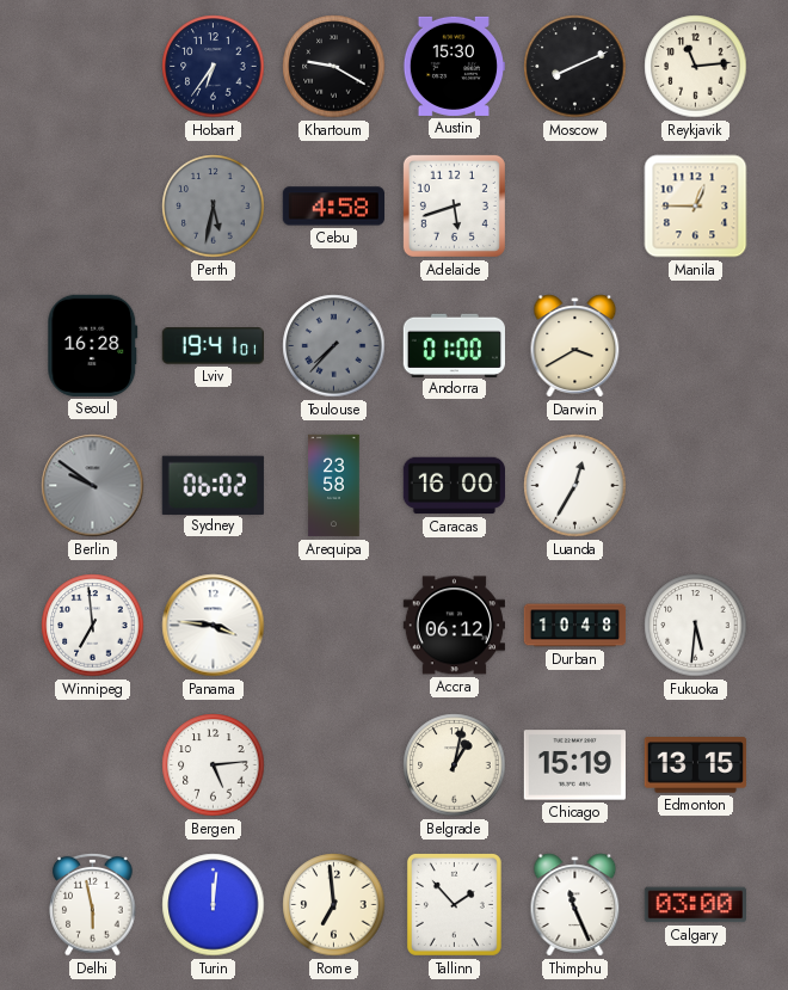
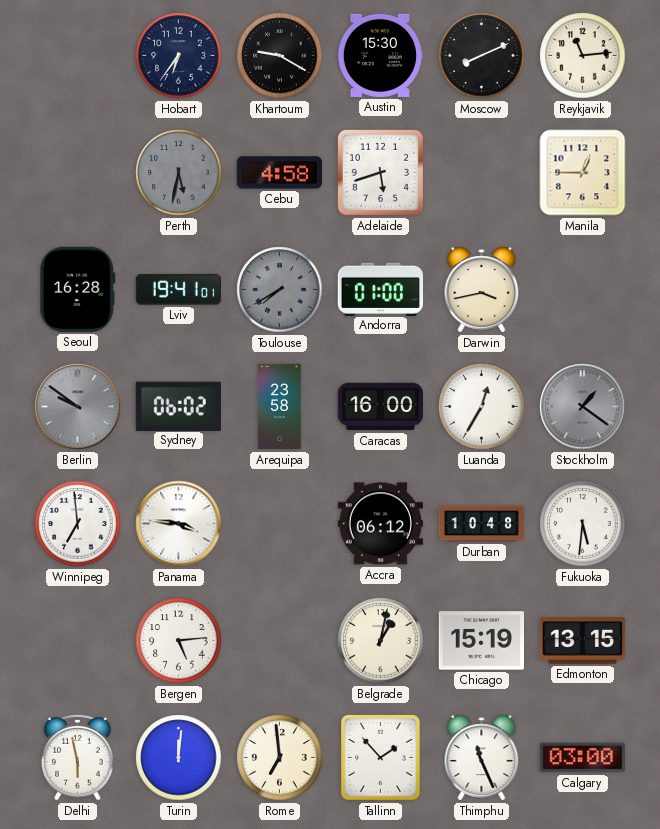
Toulouse: 7:37 -> 7:40 (280, 290)
Darwin: 3:40 -> 3:43 (482, 290)
Stockholm: none -> 1:21 (583, 407)
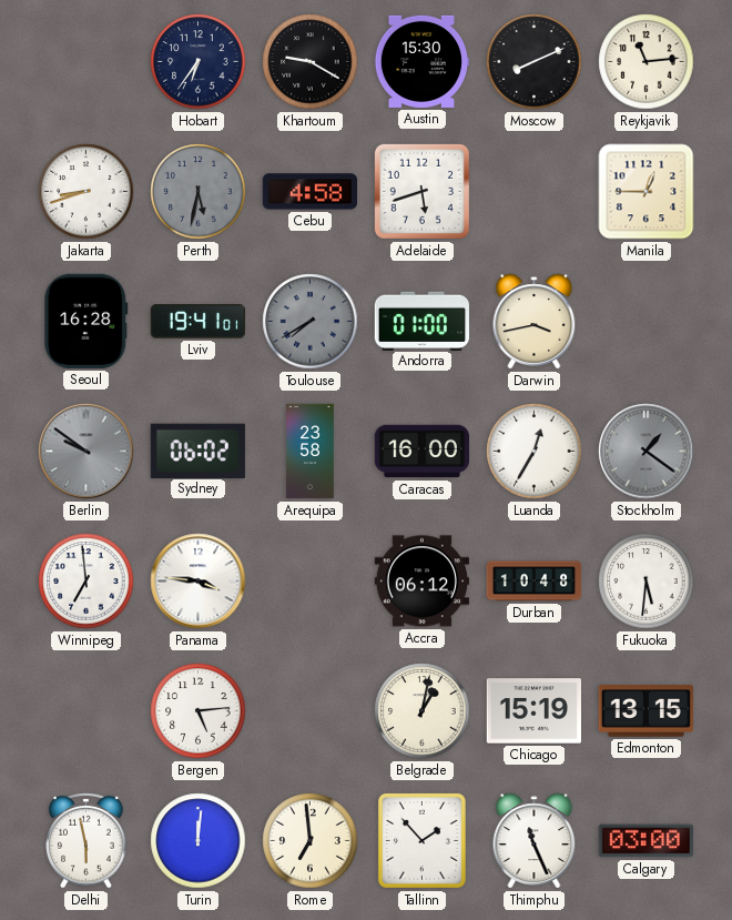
Jakarta: none -> 8:42 (87, 192)
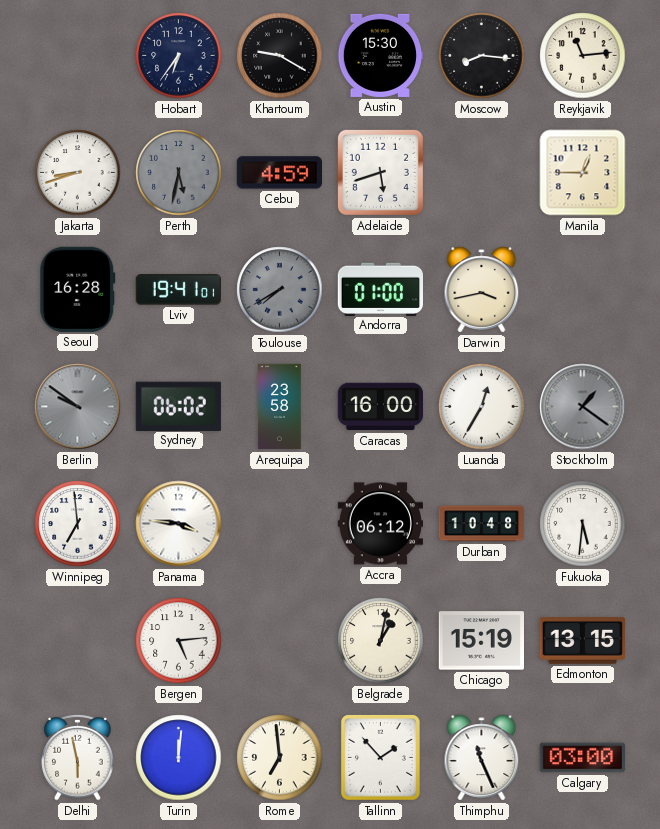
Moscow: 8:11 -> 8:16 (482, 56)
Cebu: 4:58 -> 4:59 (279, 173)
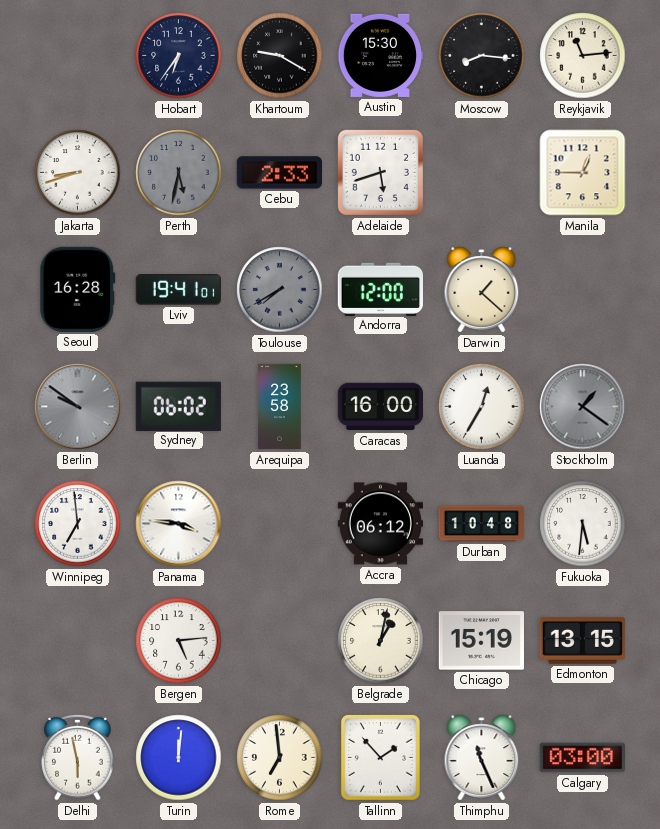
Cebu: 4:59 -> 2:33 (279, 173)
Andorra: 01:00 -> 12:00 (380, 289)
Darwin: 3:43 -> 1:22 (482, 290)
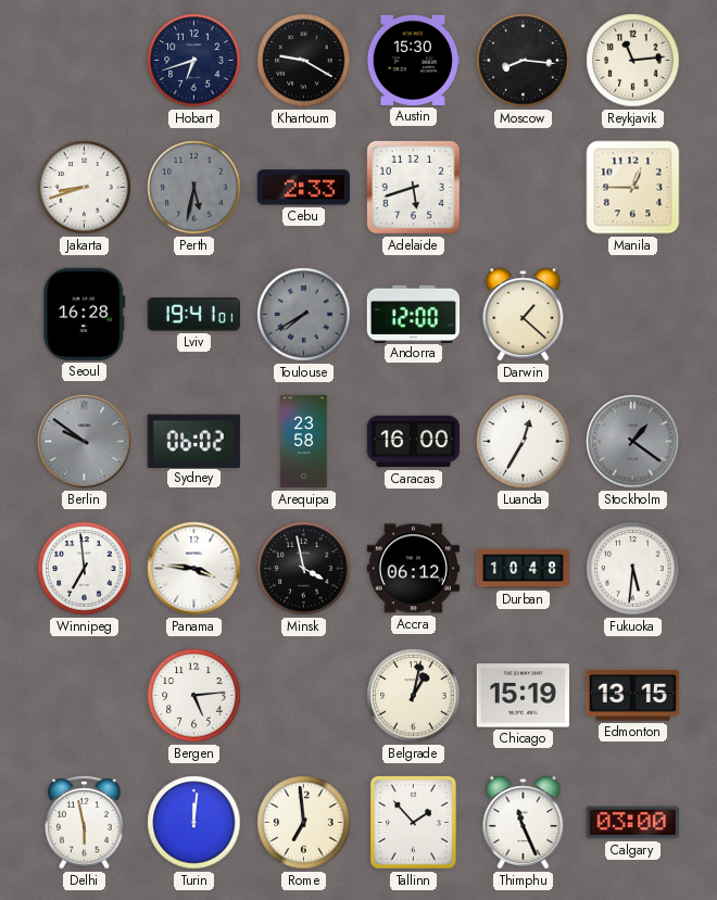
Hobart: 6:36 -> 6:42 (194, 61)
Minsk: none -> 3:58 (304, 569)
